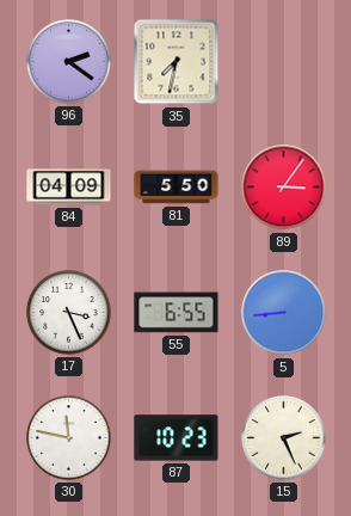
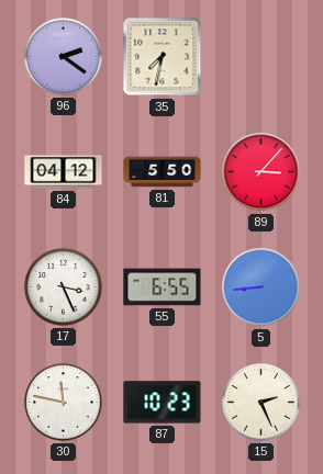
84: 04:09 -> 04:12 (64, 172)
89: 3:06 -> 3:07 (261, 172)
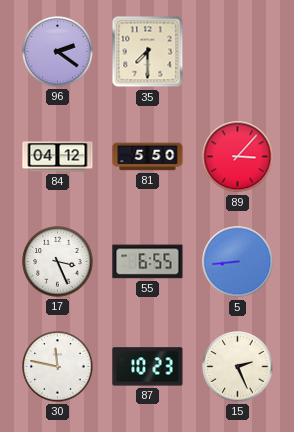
35: 7:32 -> 7:30 (148, 52)
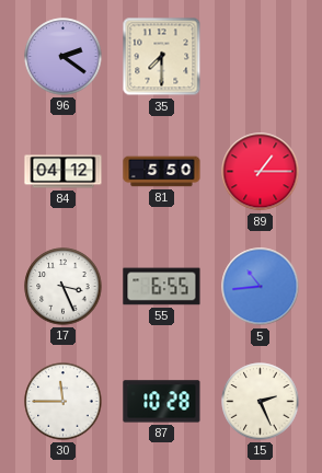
89: 3:07 -> 1:15 (261, 172)
5: 8:44 -> 10:44 (261, 287)
30: 11:47 -> 11:45 (64, 402)
87: 10:23 -> 10:28 (162, 402)
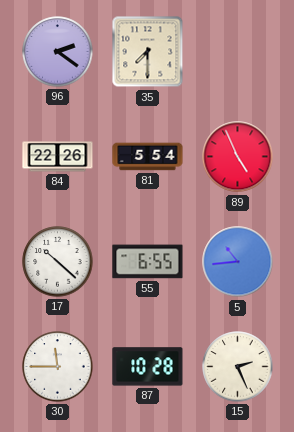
84: 04:12 -> 22:26 (58, 157)
81: 5:50 -> 5:54 (148, 157)
89: 1:15 -> 4:56 (238, 157)
17: 3:26 -> 10:22 (58, 262)
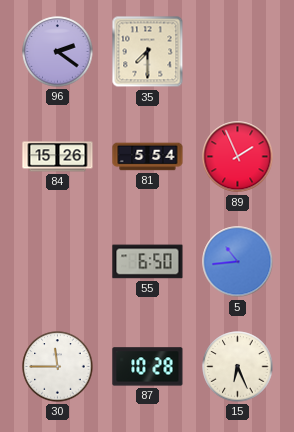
84: 22:26 -> 15:26 (58, 157)
89: 4:56 -> 1:56 (238, 157)
17: 10:22 -> none (58, 262)
55: 6:55 -> 6:50 (148, 262)
15: 2:26 -> 6:26 (238, 367)
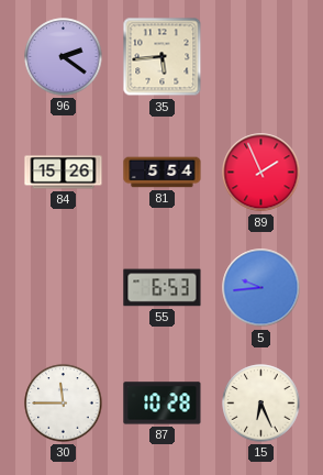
35: 7:30 -> 5:44 (163, 57)
55: 6:50 -> 6:53 (163, 288)
5: 10:44 -> 9:44 (261, 288)
